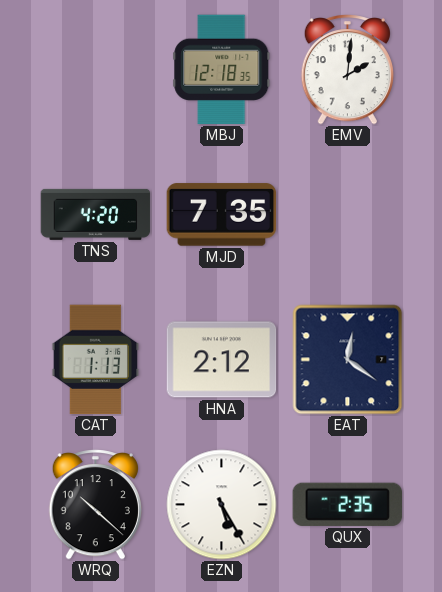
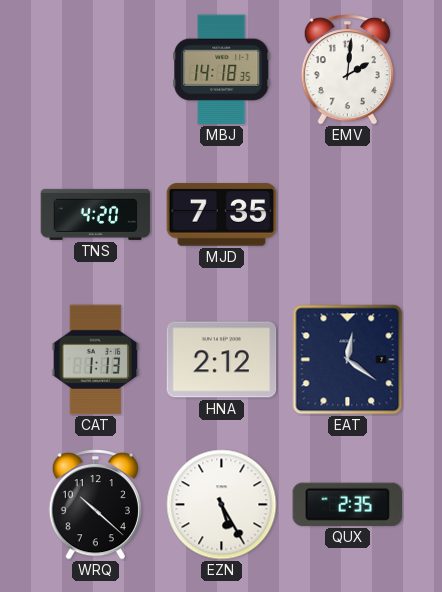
MBJ: 12:18 -> 14:18 (222, 70)
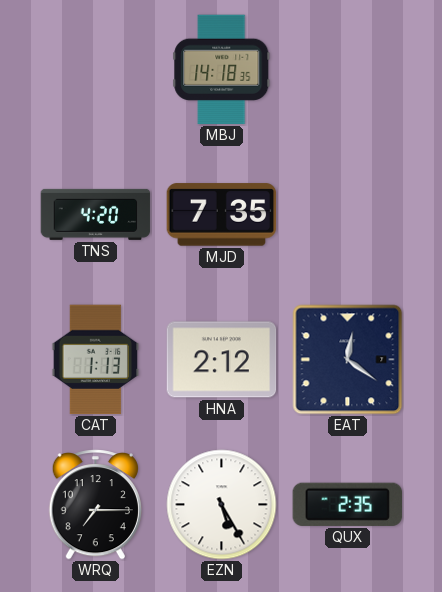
EMV: 2:01 -> none (347, 70)
WRQ: 10:22 -> 7:15 (95, 505)
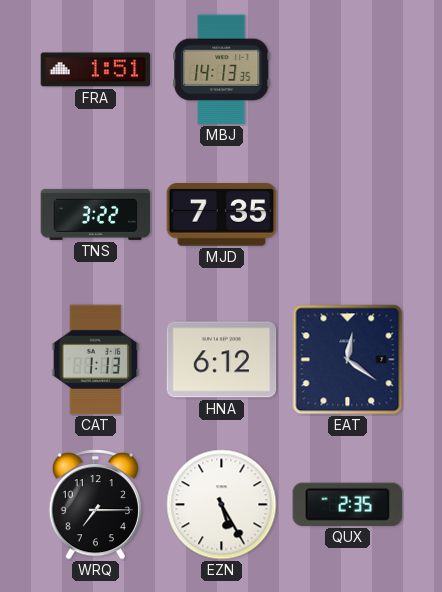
FRA: none -> 1:51 (96, 70)
MBJ: 14:18 -> 14:13 (222, 70)
TNS: 4:20 -> 3:22 (96, 214)
HNA: 2:12 -> 6:12 (222, 360)
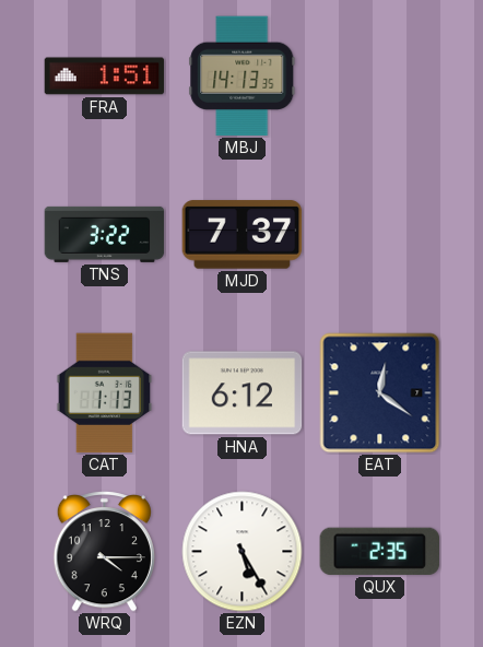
MJD: 7:35 -> 7:37 (243, 235)
WRQ: 7:15 -> 4:15 (104, 552)
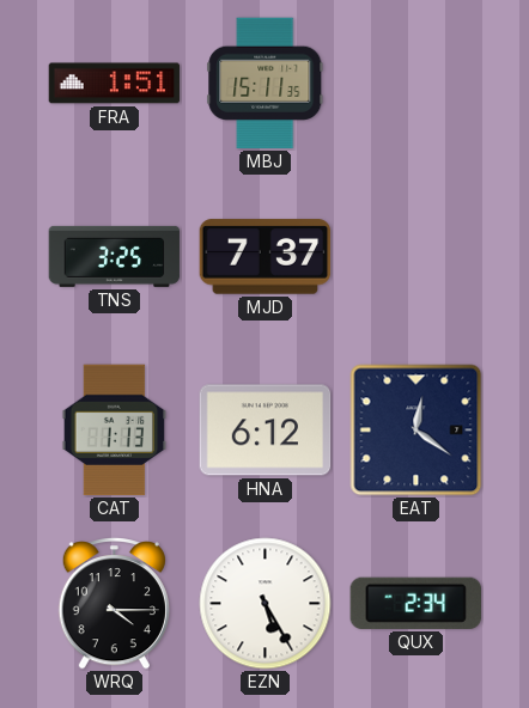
MBJ: 14:13 -> 15:11 (266, 84)
TNS: 3:22 -> 3:25 (115, 256)
QUX: 2:35 -> 2:34 (415, 603)
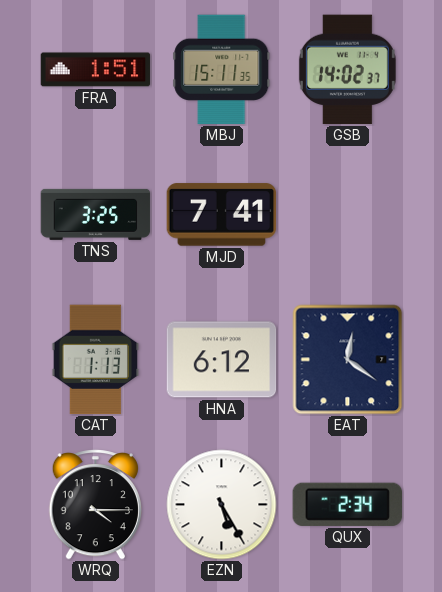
GSB: none -> 14:02 (347, 70)
MJD: 7:37 -> 7:41 (222, 215)
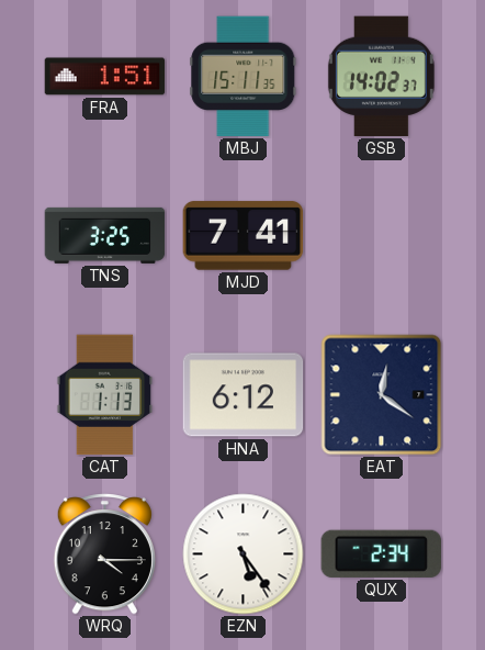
EZN: 5:25 -> 5:24 (244, 554)
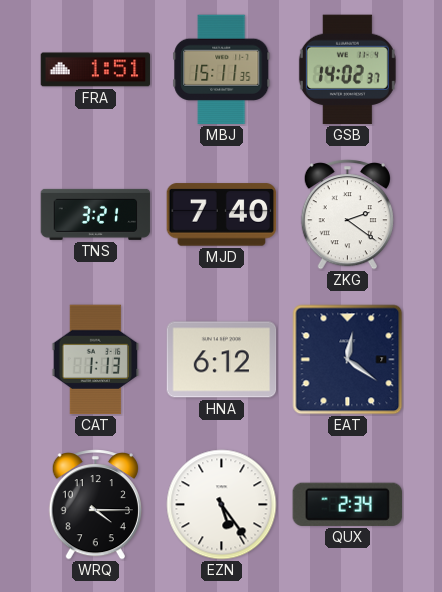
TNS: 3:25 -> 3:21 (96, 214)
MJD: 7:41 -> 7:40 (222, 215)
ZKG: none -> 2:21 (347, 215)
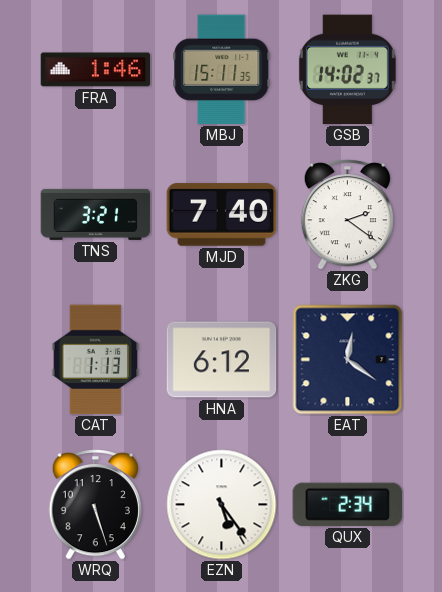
FRA: 1:51 -> 1:46 (96, 70)
WRQ: 4:15 -> 5:27 (95, 505)
